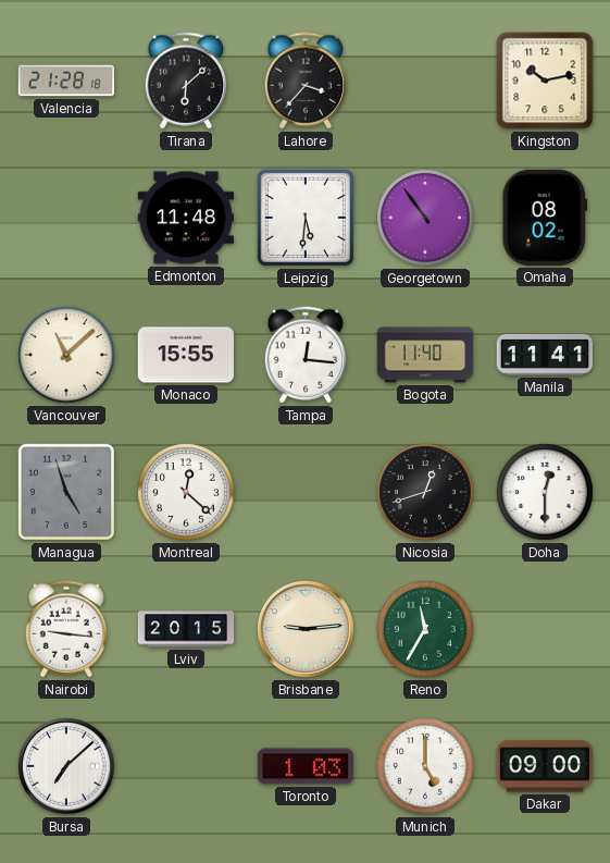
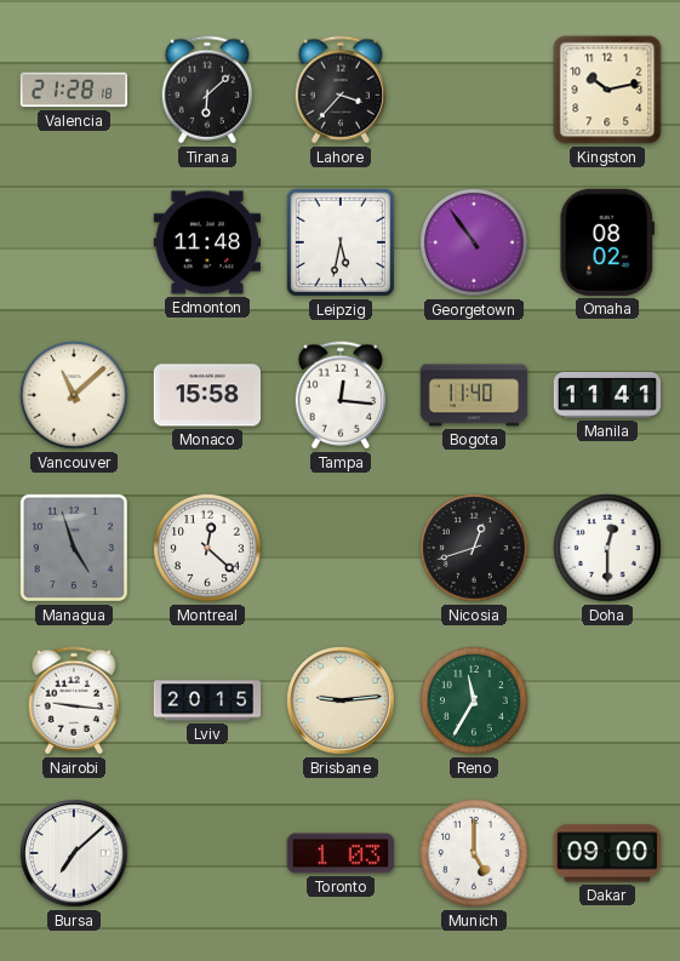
Leipzig: 5:31 -> 5:32 (341, 242)
Monaco: 15:55 -> 15:58 (206, 395)
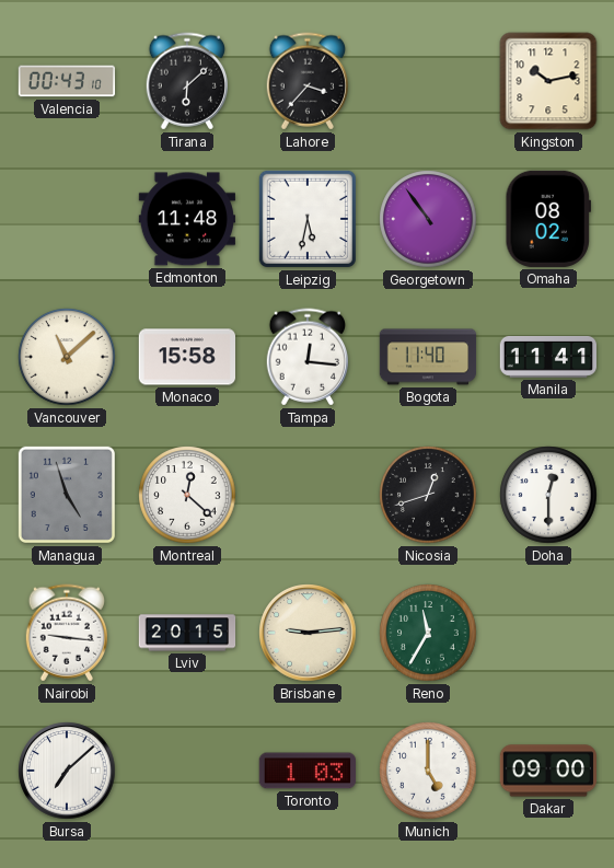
Valencia: 21:28 -> 00:43 (67, 81)
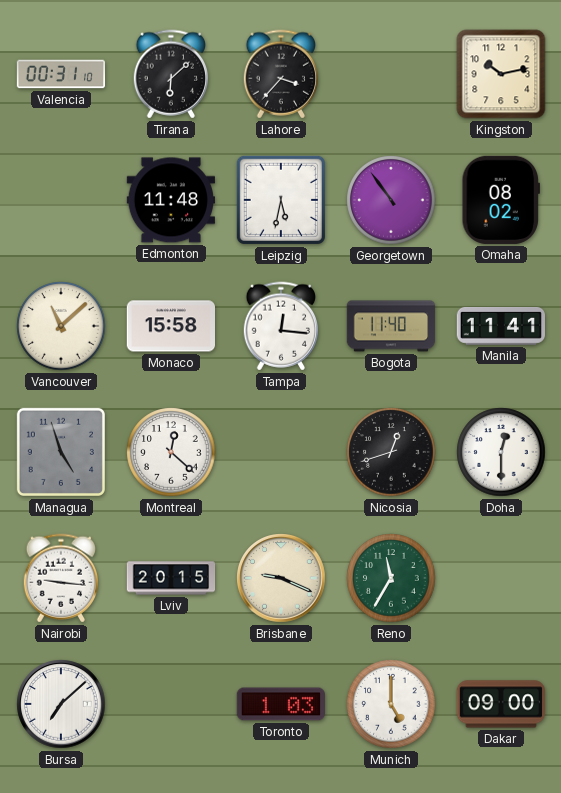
Valencia: 00:43 -> 00:31 (61, 74)
Brisbane: 9:14 -> 9:19 (281, 578)
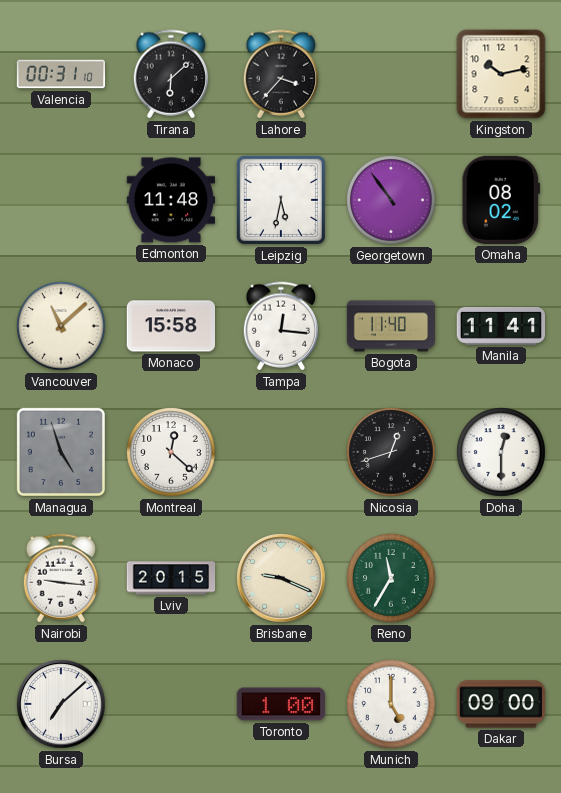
Toronto: 1:03 -> 1:00 (280, 704)
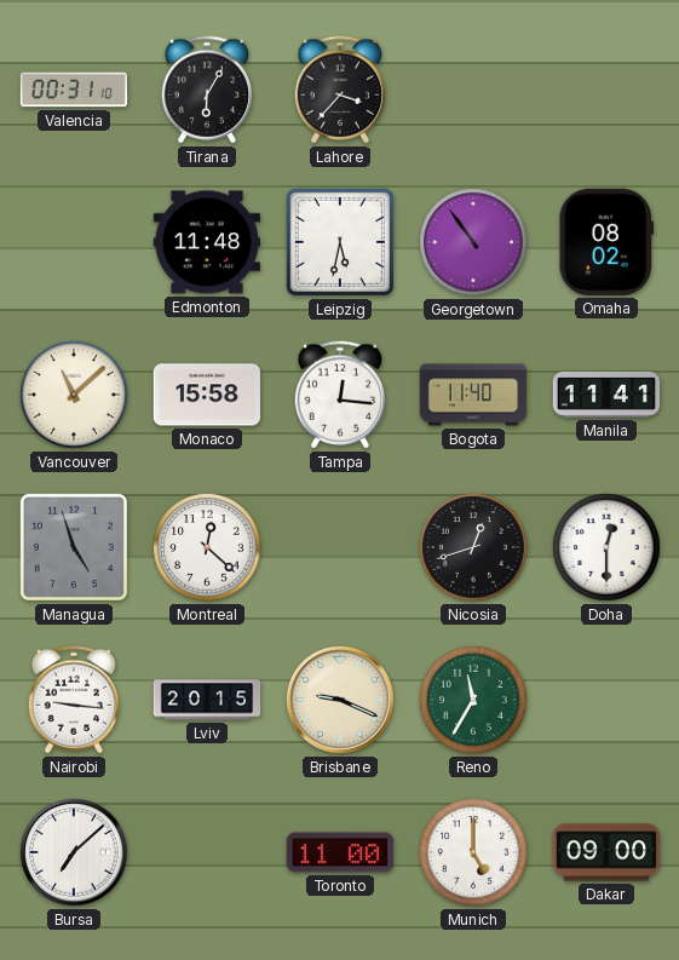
Tirana: 6:08 -> 6:05 (206, 90)
Kingston: 10:13 -> none (501, 74)
Toronto: 1:00 -> 11:00 (339, 852)
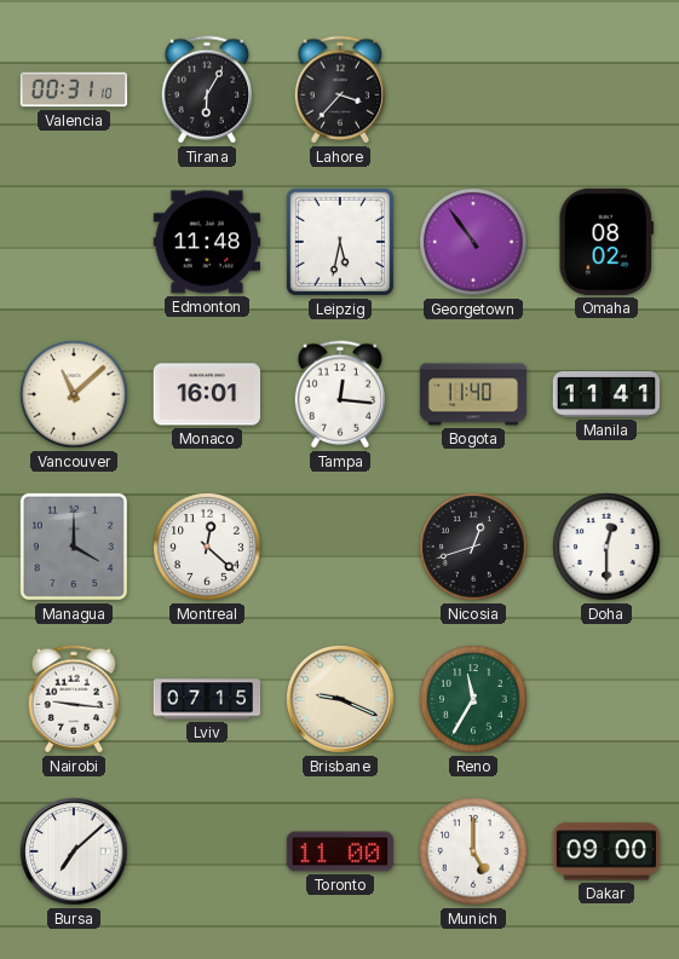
Monaco: 15:58 -> 16:01 (206, 394)
Managua: 4:57 -> 4:00 (74, 547)
Lviv: 20:15 -> 07:15 (207, 699)
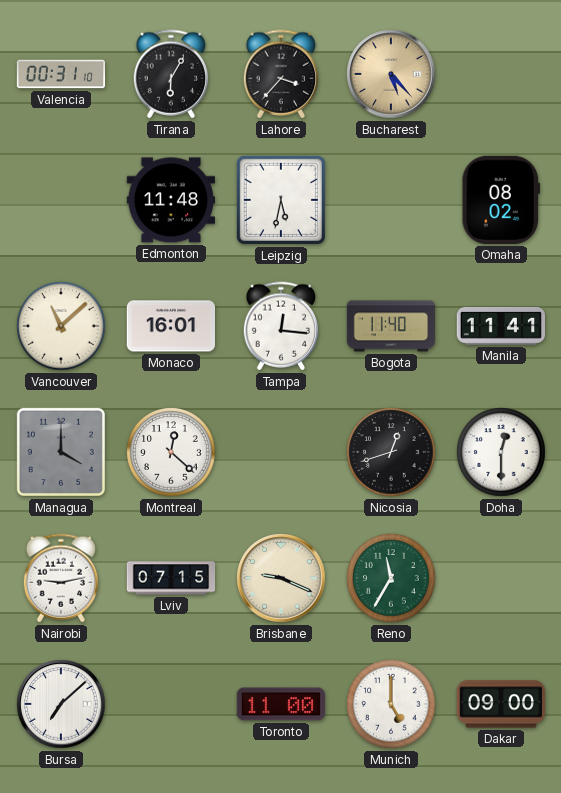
Bucharest: none -> 5:23 (391, 74)
Georgetown: 10:54 -> none (473, 242)
Nairobi: 9:16 -> 9:13 (60, 578)
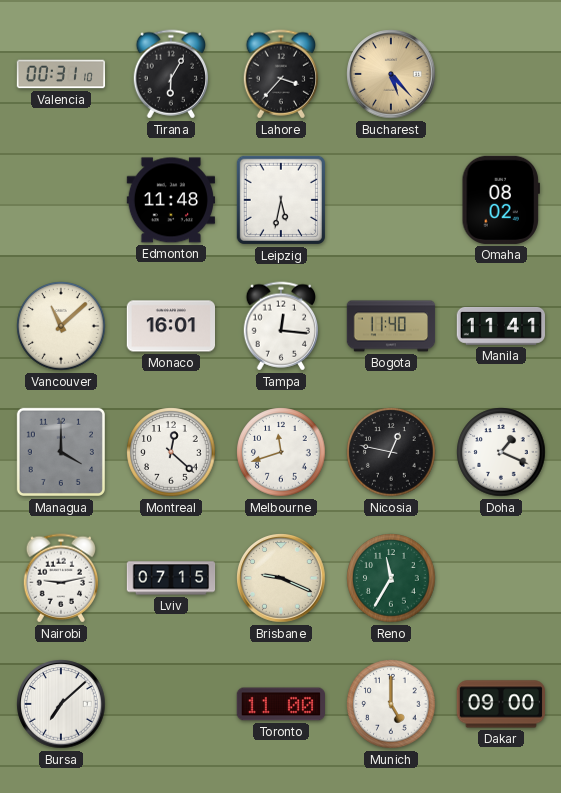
Melbourne: none -> 11:42 (281, 452)
Nicosia: 12:42 -> 12:47 (391, 452)
Doha: 12:30 -> 1:19 (501, 452)
